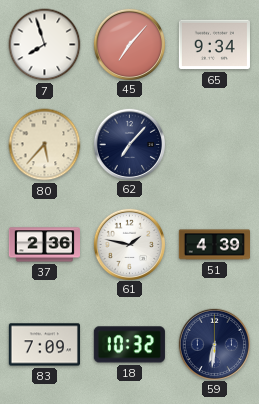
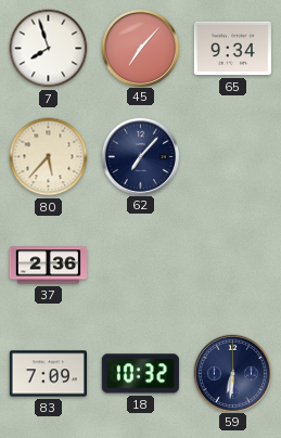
61: 1:47 -> none (129, 244)
51: 4:39 -> none (214, 245)
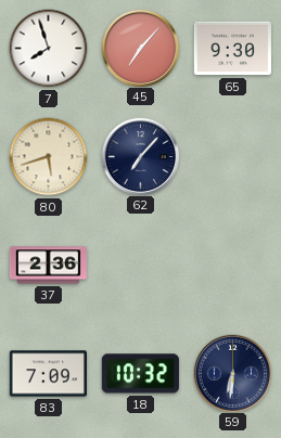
65: 9:34 -> 9:30 (232, 49)
80: 5:37 -> 5:42 (49, 157)
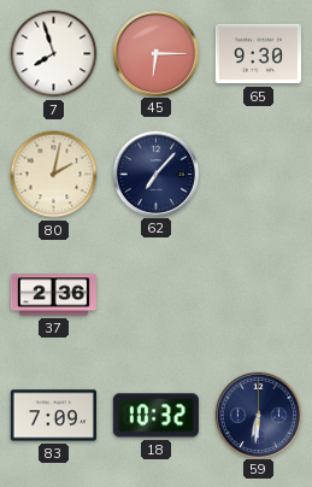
45: 7:07 -> 6:15 (155, 53)
80: 5:42 -> 2:02 (54, 175)
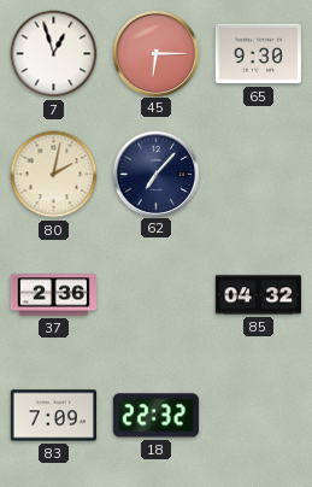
7: 7:57 -> 12:57 (54, 54)
85: none -> 04:32 (258, 295)
18: 10:32 -> 22:32 (155, 416)
59: 6:31 -> none (258, 415)
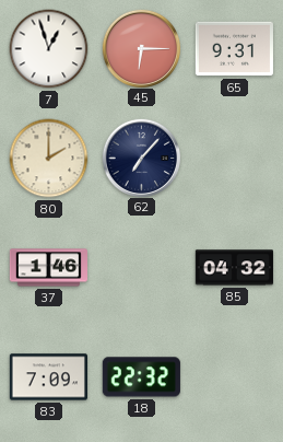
65: 9:30 -> 9:31 (234, 49)
80: 2:02 -> 2:00 (49, 159)
37: 2:36 -> 1:46 (48, 268)
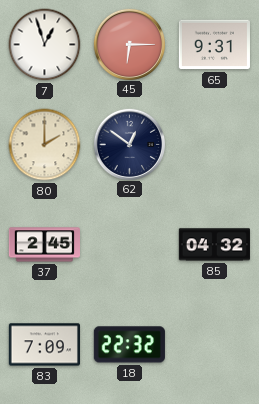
62: 7:07 -> 12:51 (129, 144)
37: 1:46 -> 2:45 (44, 245)
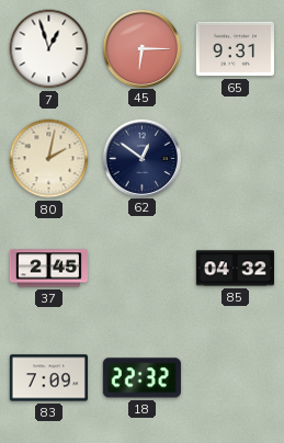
80: 2:00 -> 2:02 (49, 159)
